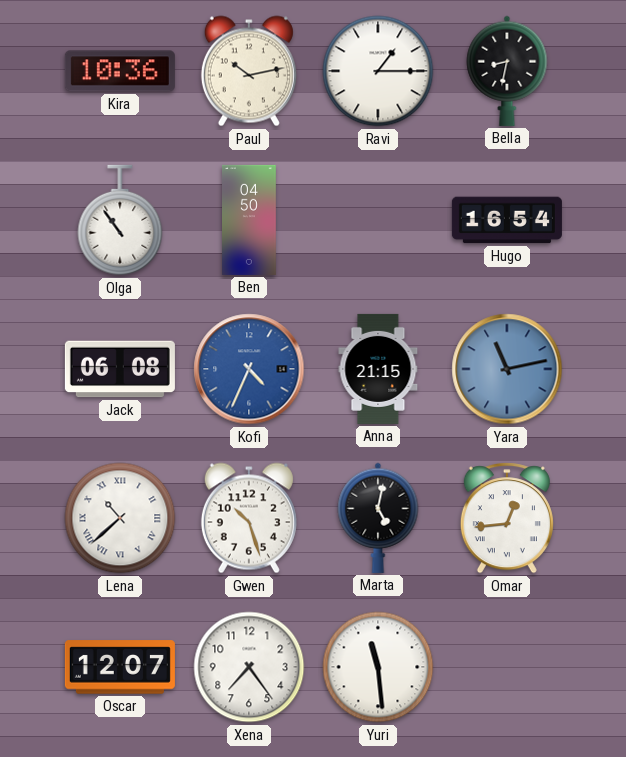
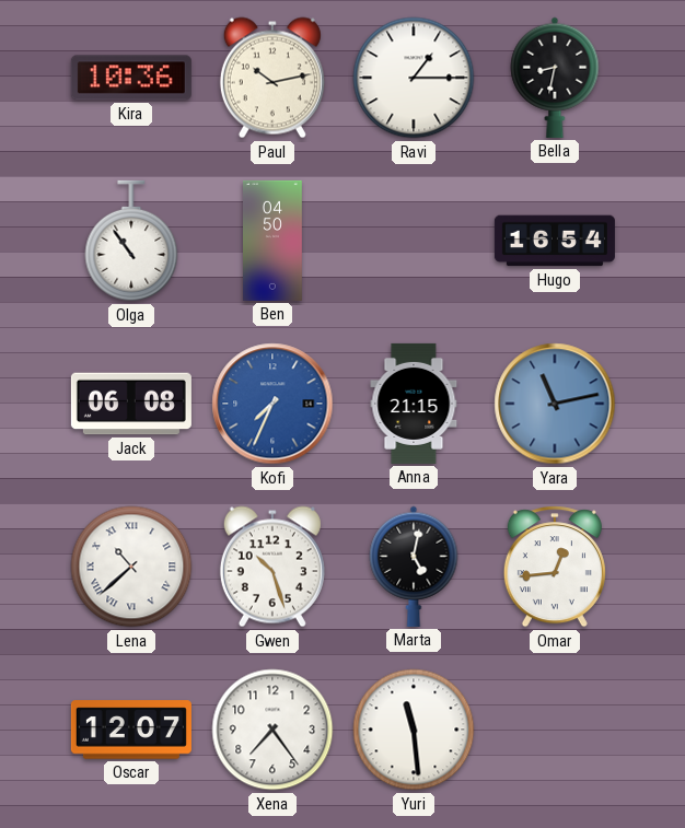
Kofi: 4:34 -> 7:34 (272, 404)
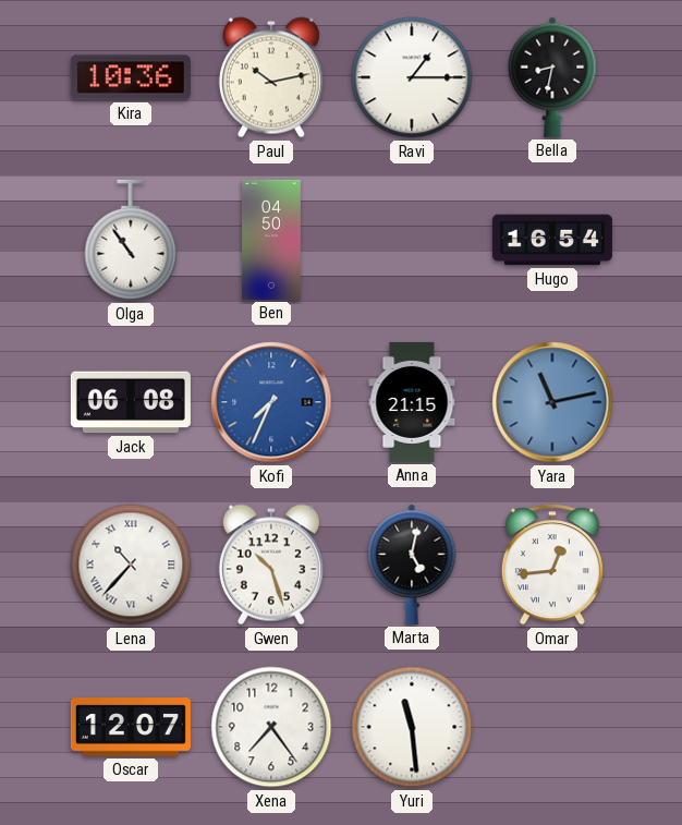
Lena: 10:38 -> 10:37 (131, 565)
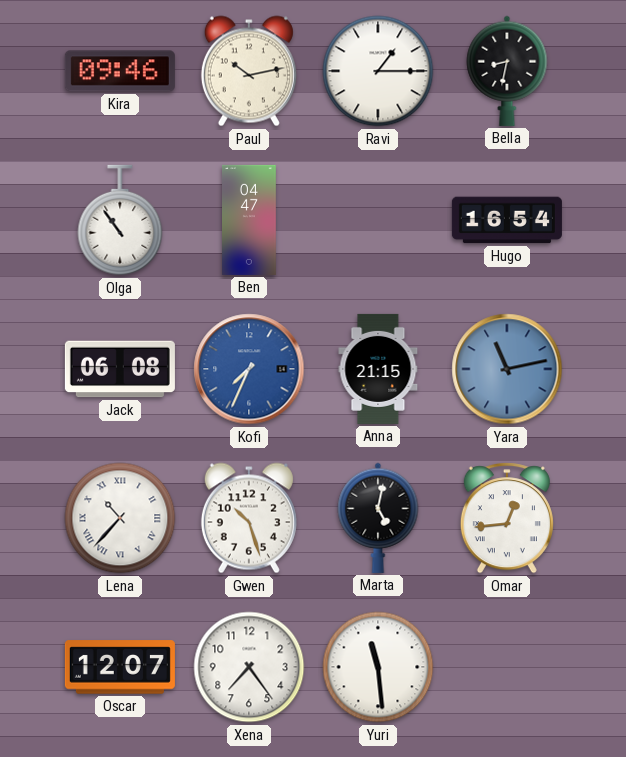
Kira: 10:36 -> 09:46 (120, 71)
Ben: 04:50 -> 04:47 (250, 220)
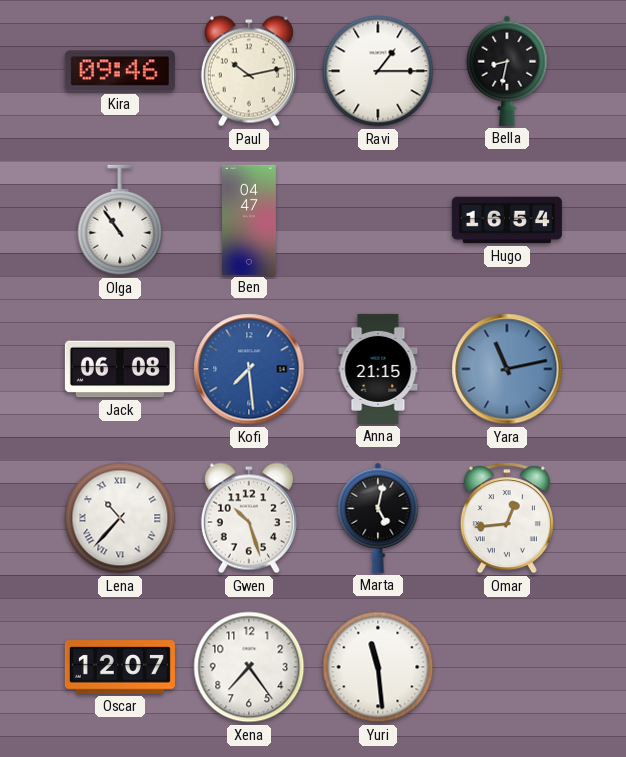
Kofi: 7:34 -> 7:29 (249, 369)
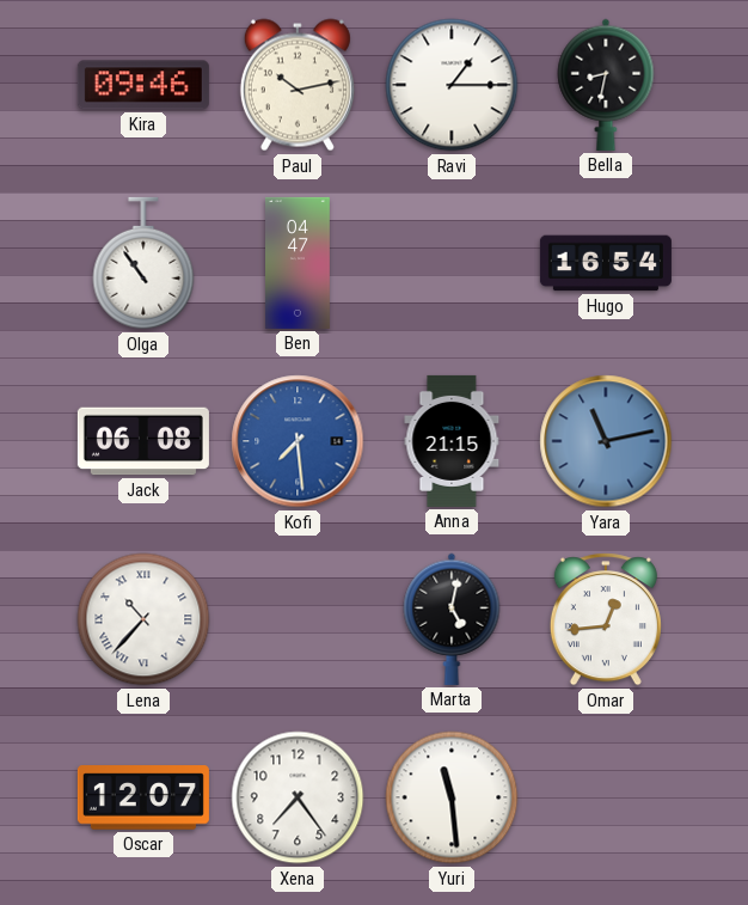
Gwen: 10:27 -> none (249, 518)
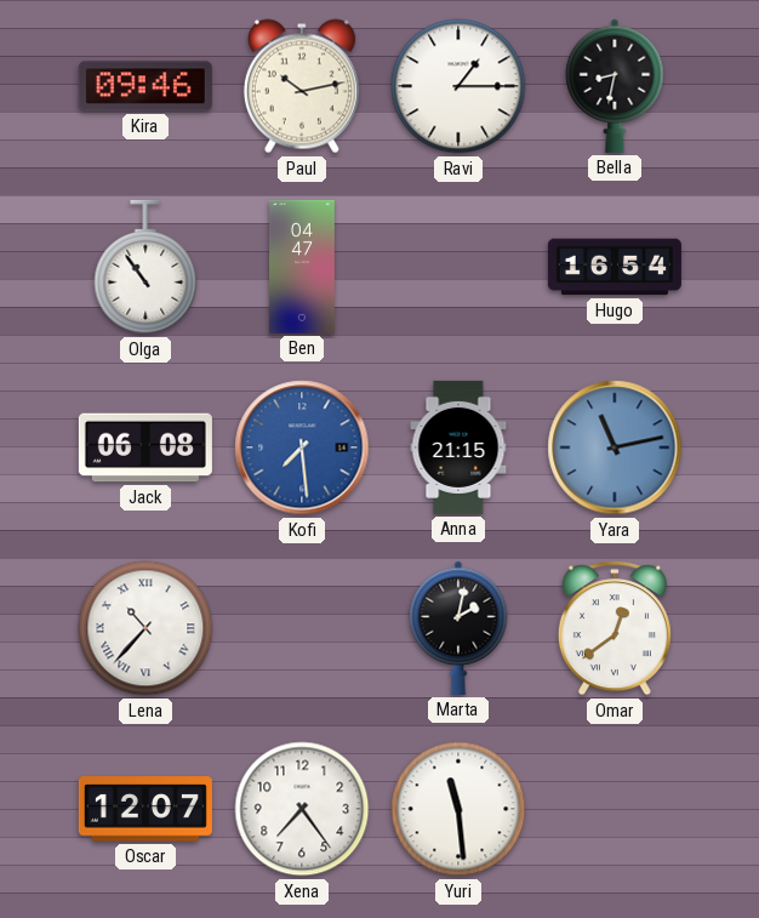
Marta: 5:02 -> 2:02 (458, 628)
Omar: 12:44 -> 12:39 (615, 628)
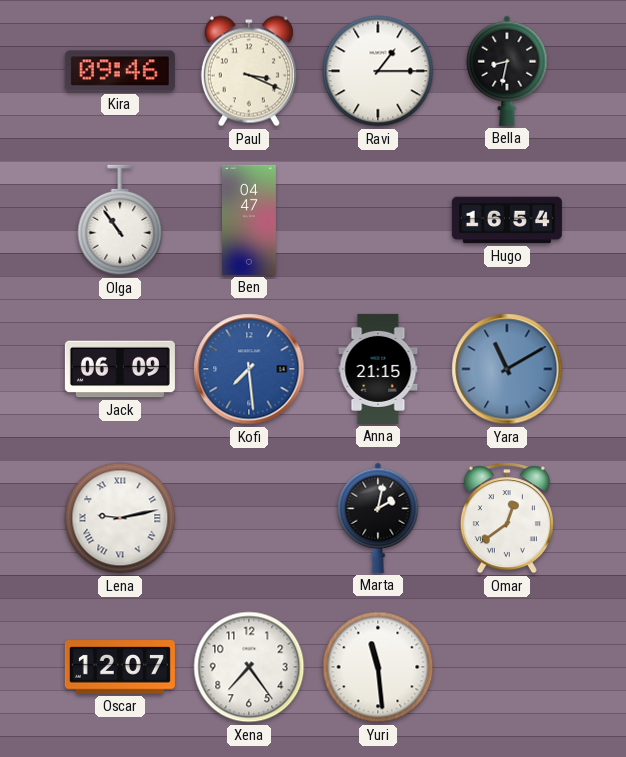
Paul: 10:13 -> 3:19 (249, 71)
Jack: 06:08 -> 06:09 (120, 369)
Yara: 11:13 -> 11:10 (507, 369)
Lena: 10:37 -> 9:13 (120, 518)
